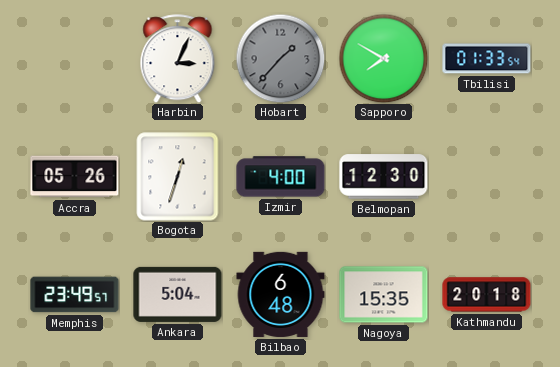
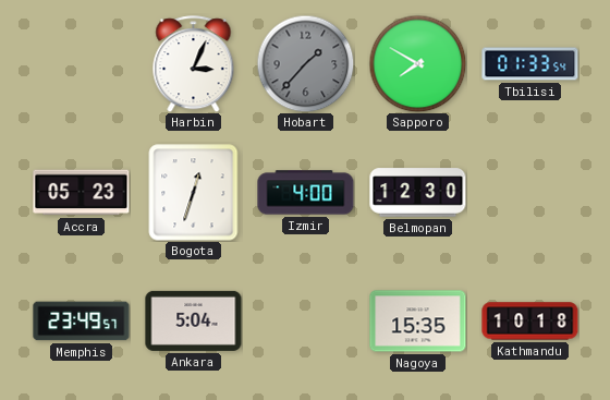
Accra: 05:26 -> 05:23 (82, 193)
Bilbao: 6:48 -> none (281, 294)
Kathmandu: 20:18 -> 10:18 (530, 322)
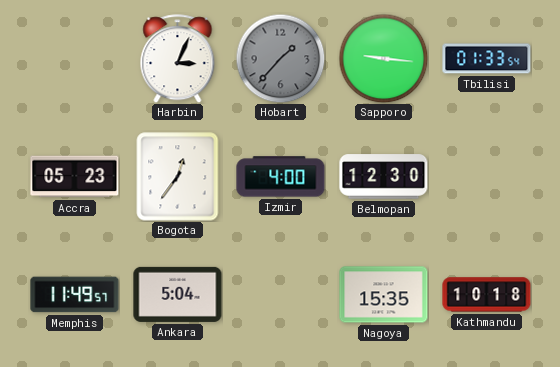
Sapporo: 7:50 -> 9:16 (383, 58)
Bogota: 12:33 -> 12:36 (178, 177)
Memphis: 23:49 -> 11:49 (75, 295)
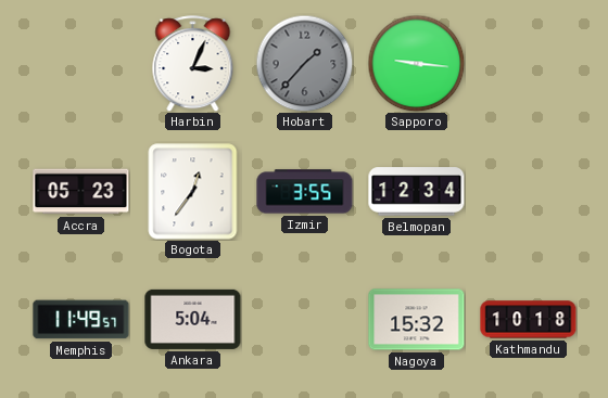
Tbilisi: 01:33 -> none (487, 59)
Izmir: 4:00 -> 3:55 (305, 192)
Belmopan: 12:30 -> 12:34 (417, 192)
Nagoya: 15:35 -> 15:32 (417, 320)
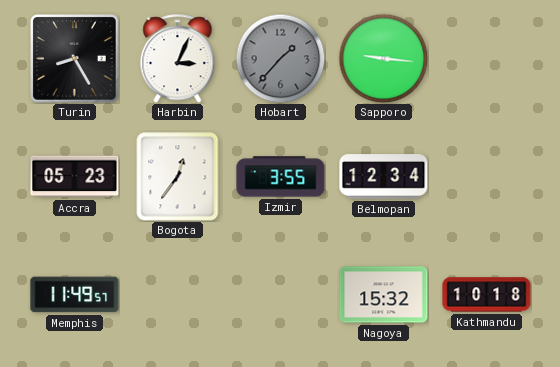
Turin: none -> 8:25 (75, 59)
Ankara: 5:04 -> none (193, 319)
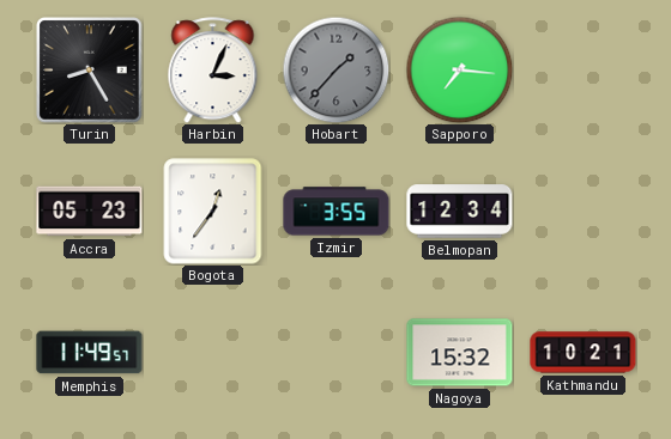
Sapporo: 9:16 -> 7:16 (459, 69)
Kathmandu: 10:18 -> 10:21 (584, 353)
